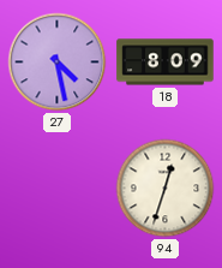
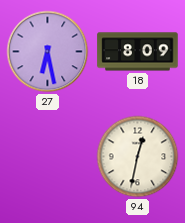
27: 4:28 -> 6:28 (48, 52)
94: 12:33 -> 12:32 (138, 157)
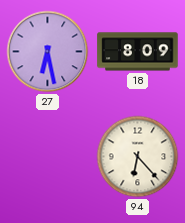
94: 12:32 -> 6:23 (138, 157)
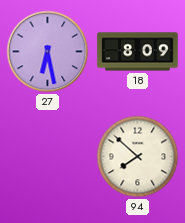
94: 6:23 -> 7:52 (138, 157)
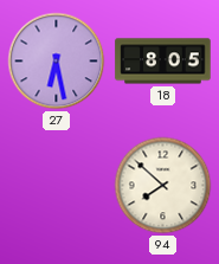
18: 8:09 -> 8:05 (163, 62)
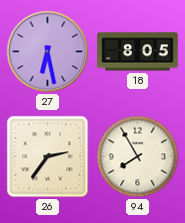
26: none -> 2:36 (48, 157)
94: 7:52 -> 7:55 (138, 157)
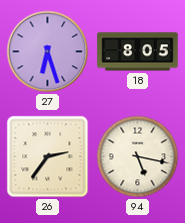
27: 6:28 -> 6:27 (48, 52)
94: 7:55 -> 5:17 (138, 157)
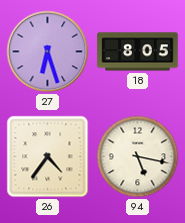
26: 2:36 -> 4:36 (48, 157)
